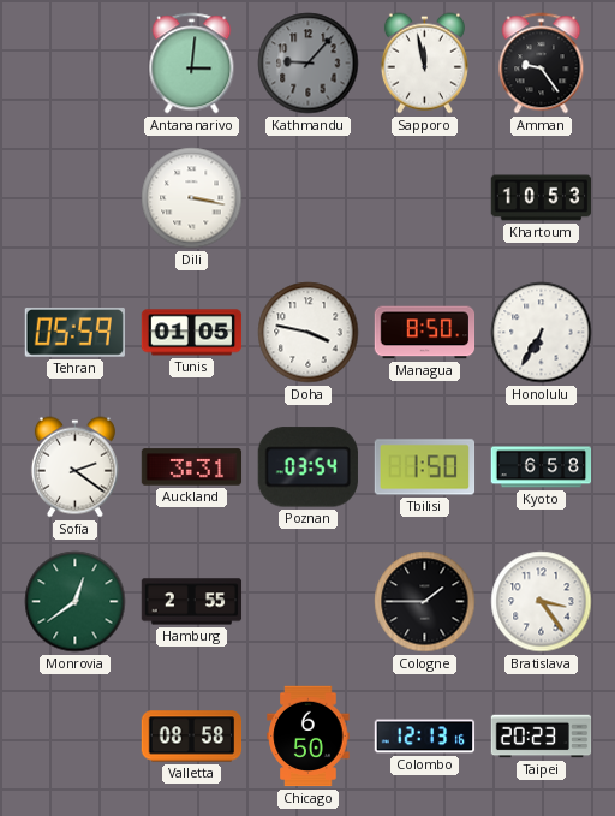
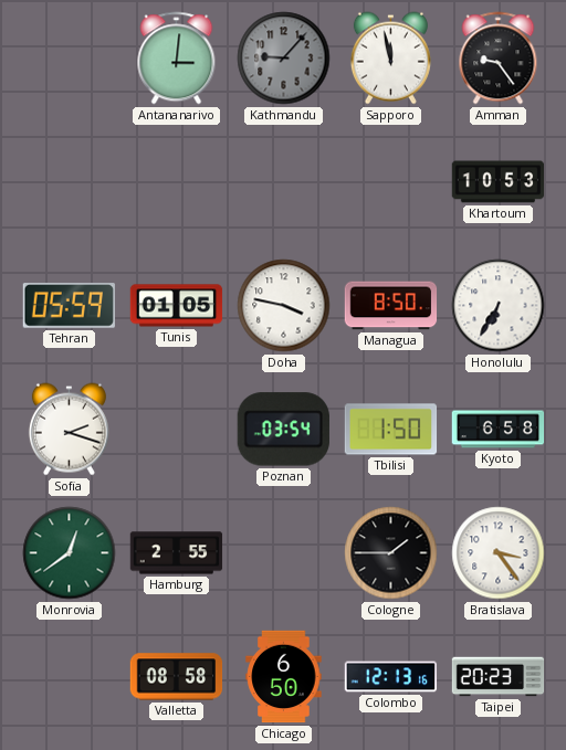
Dili: 3:17 -> none (192, 198)
Sofia: 2:21 -> 2:18 (69, 430)
Auckland: 3:31 -> none (192, 467)
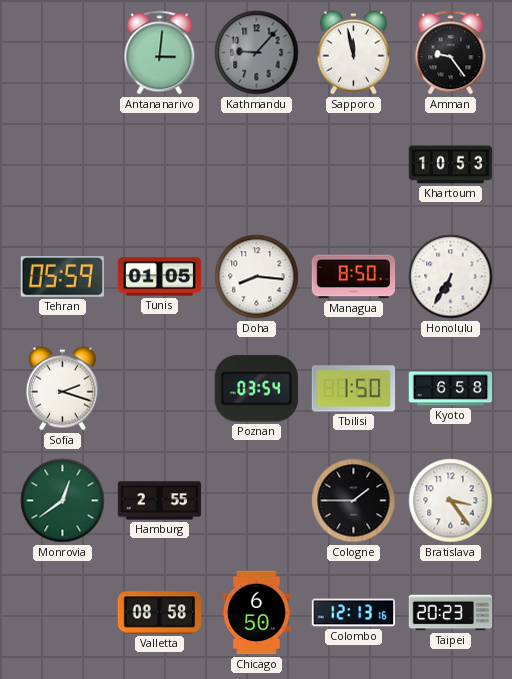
Doha: 3:47 -> 8:16 (257, 277)
